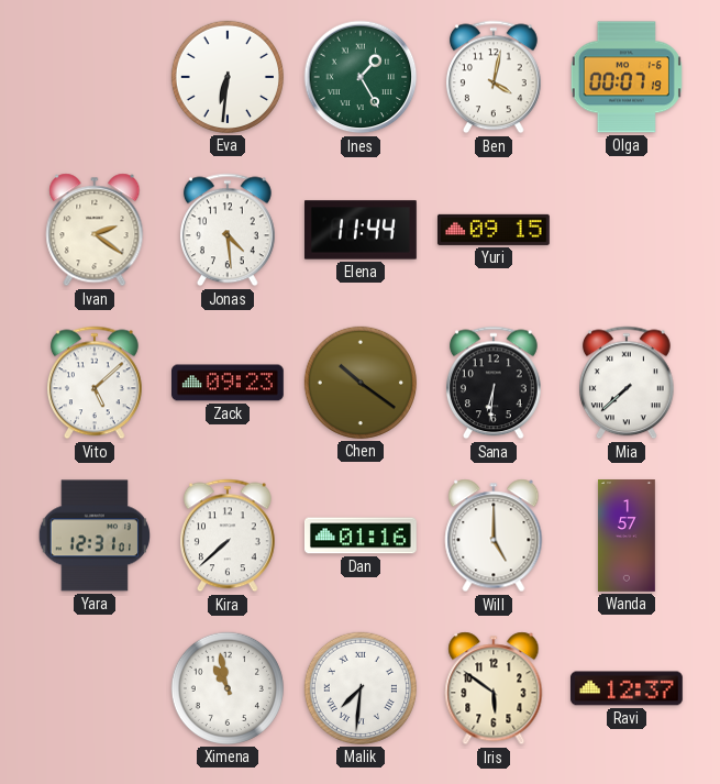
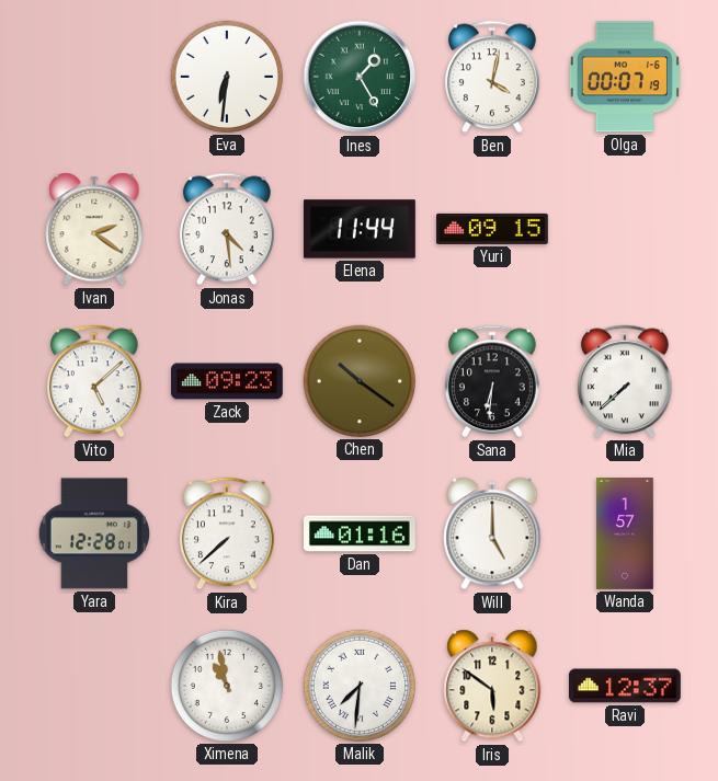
Yara: 12:31 -> 12:28 (93, 533)
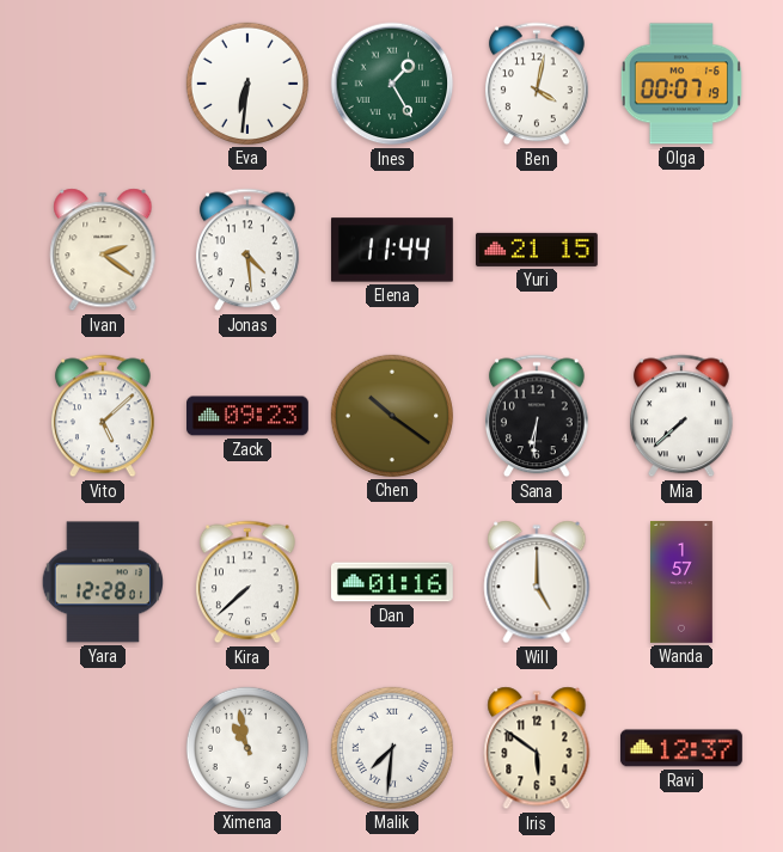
Yuri: 09:15 -> 21:15 (537, 250)
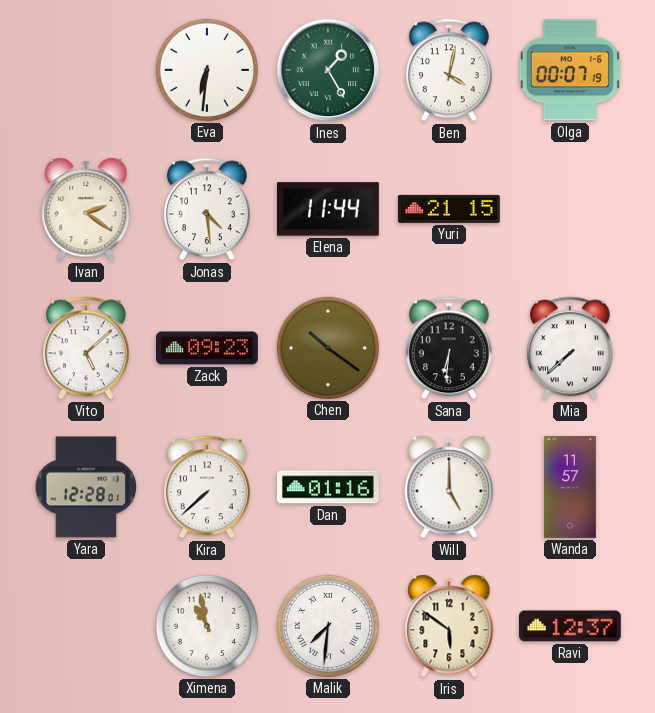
Wanda: 1:57 -> 11:57 (570, 488)
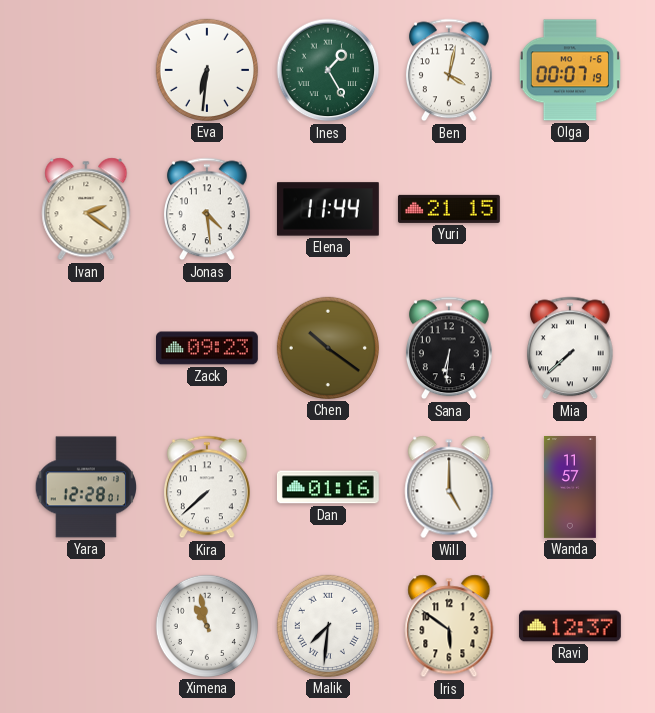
Vito: 5:08 -> none (86, 348)
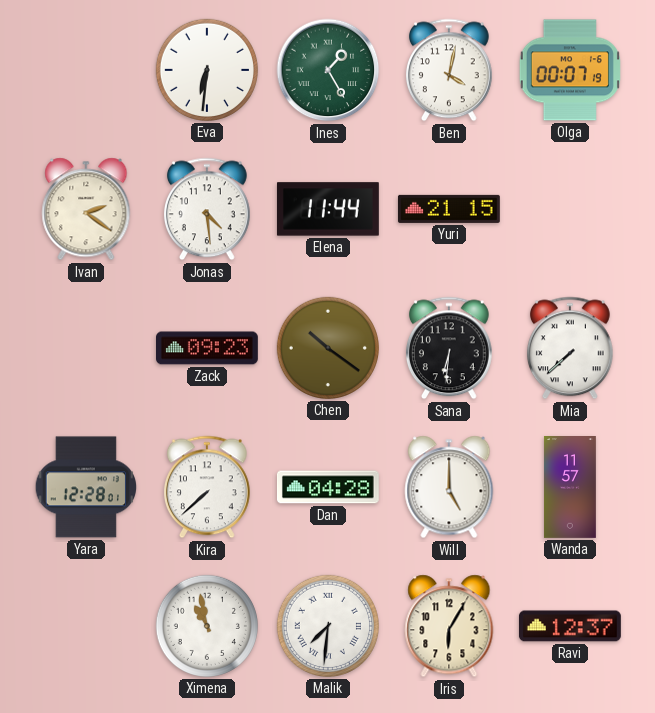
Dan: 01:16 -> 04:28 (328, 487)
Iris: 5:51 -> 6:05 (449, 626)
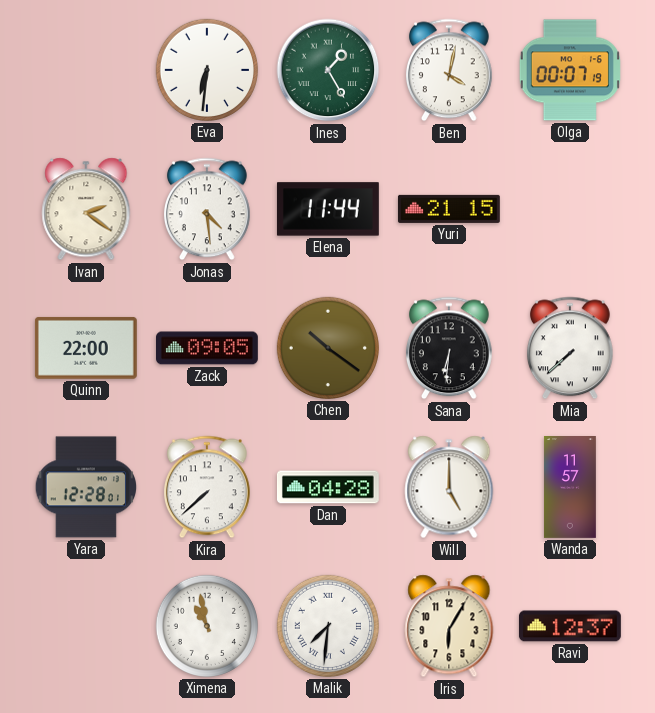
Quinn: none -> 22:00 (86, 348)
Zack: 09:23 -> 09:05 (208, 348)
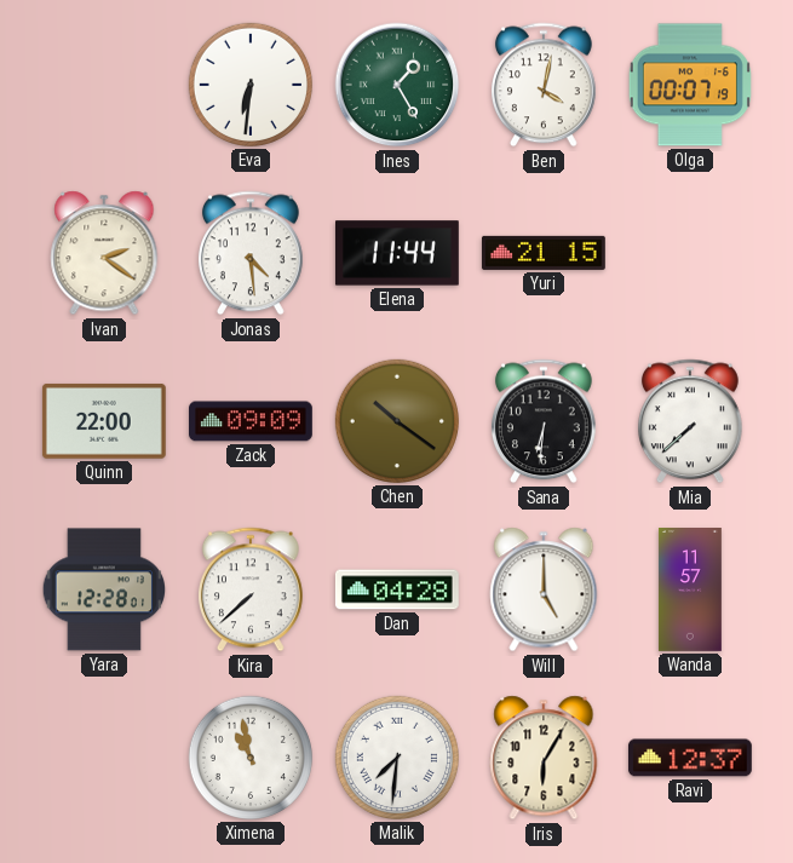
Zack: 09:05 -> 09:09 (252, 421)
